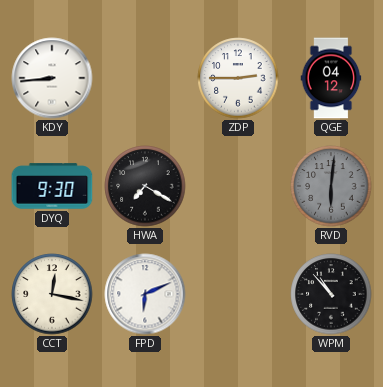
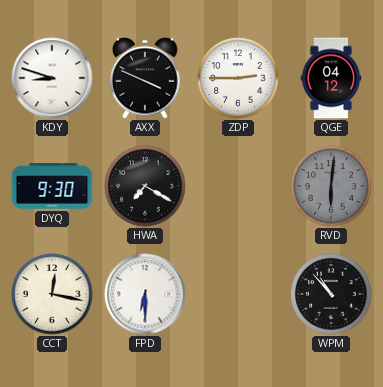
KDY: 8:44 -> 8:48 (52, 78)
AXX: none -> 3:49 (145, 78)
FPD: 6:11 -> 6:30 (145, 294)
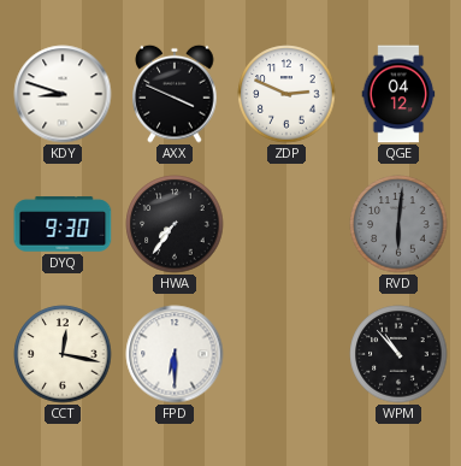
ZDP: 2:45 -> 2:49 (286, 94)
HWA: 7:20 -> 7:36 (175, 224)
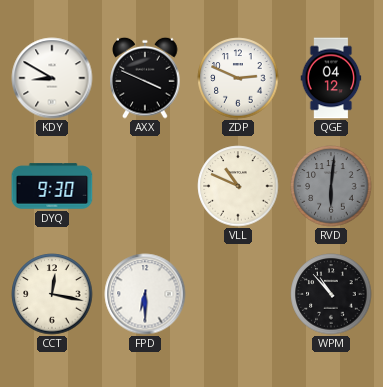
KDY: 8:48 -> 8:50 (52, 78)
HWA: 7:36 -> none (175, 224)
VLL: none -> 10:49 (238, 186)
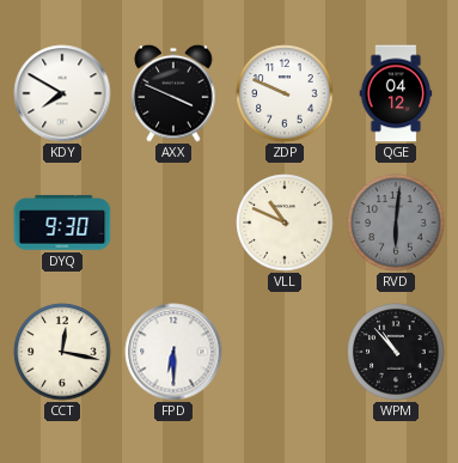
KDY: 8:50 -> 7:50 (62, 93)
ZDP: 2:49 -> 9:49 (285, 93)
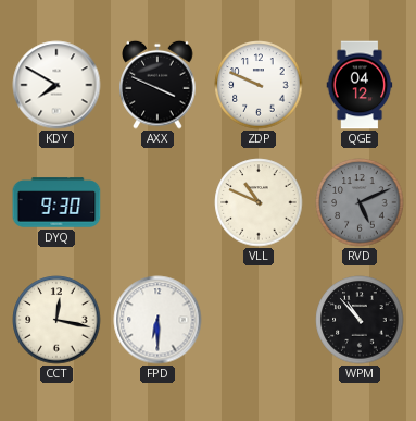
RVD: 6:01 -> 5:11 (360, 202)
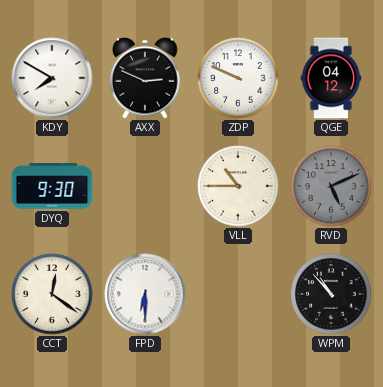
AXX: 3:49 -> 2:49 (145, 78)
VLL: 10:49 -> 10:45 (238, 186)
CCT: 12:17 -> 12:21 (52, 294)
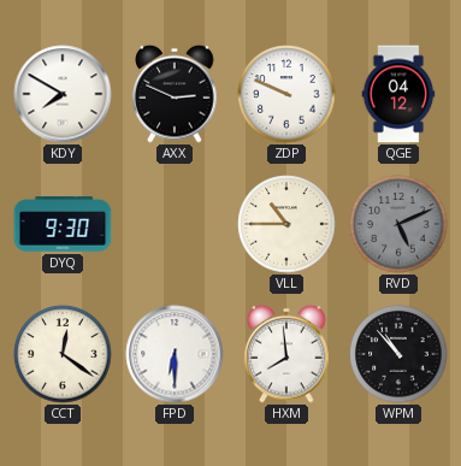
HXM: none -> 7:59 (286, 354)
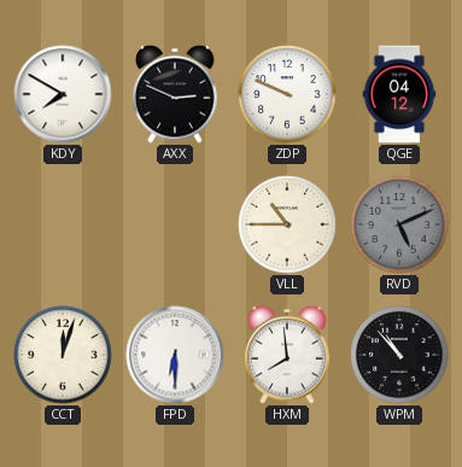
DYQ: 9:30 -> none (63, 224)
CCT: 12:21 -> 12:03 (63, 355)
